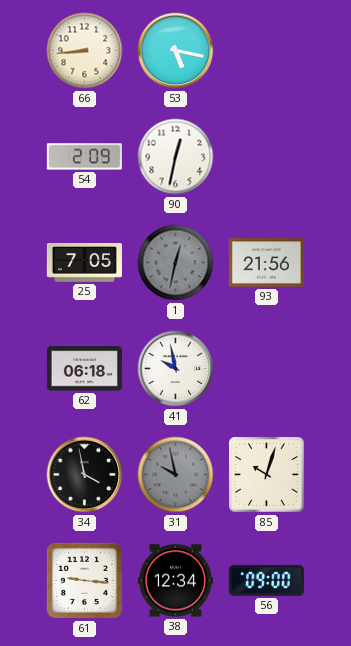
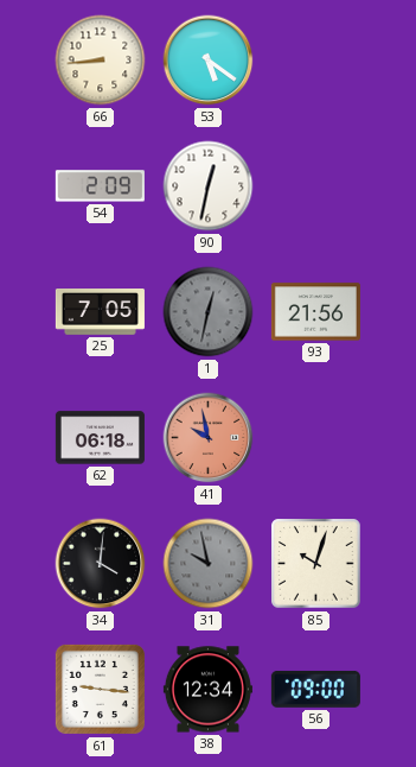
53: 5:17 -> 5:21 (209, 61)
41 dial: white -> salmon (209, 438)
34: 3:58 -> 4:01 (101, 564)
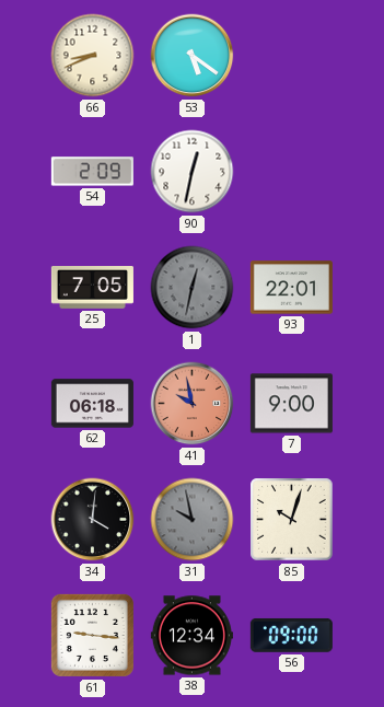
66: 8:44 -> 8:41 (93, 56)
93: 21:56 -> 22:01 (291, 288)
7: none -> 9:00 (291, 404)
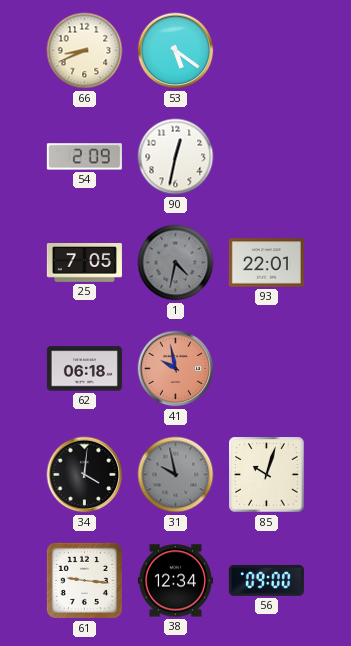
1: 12:32 -> 4:32 (176, 263)
7: 9:00 -> none (291, 404)
